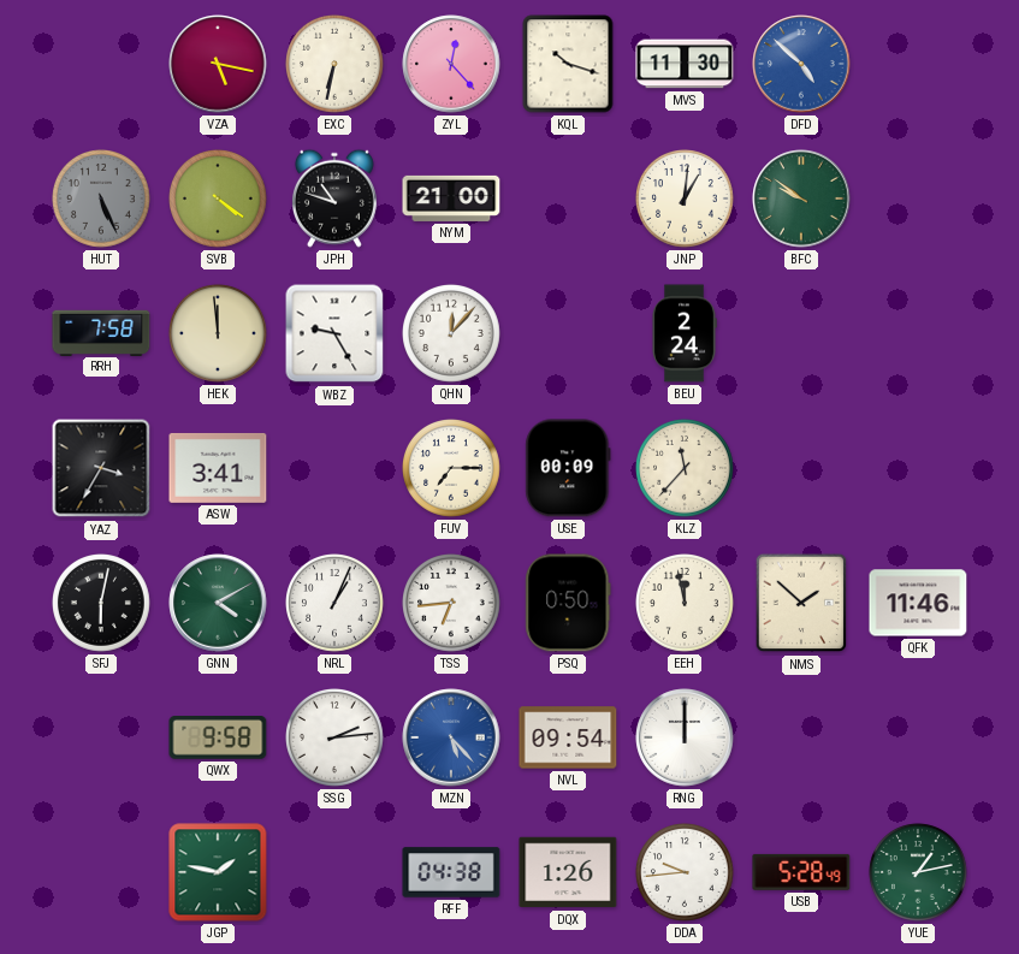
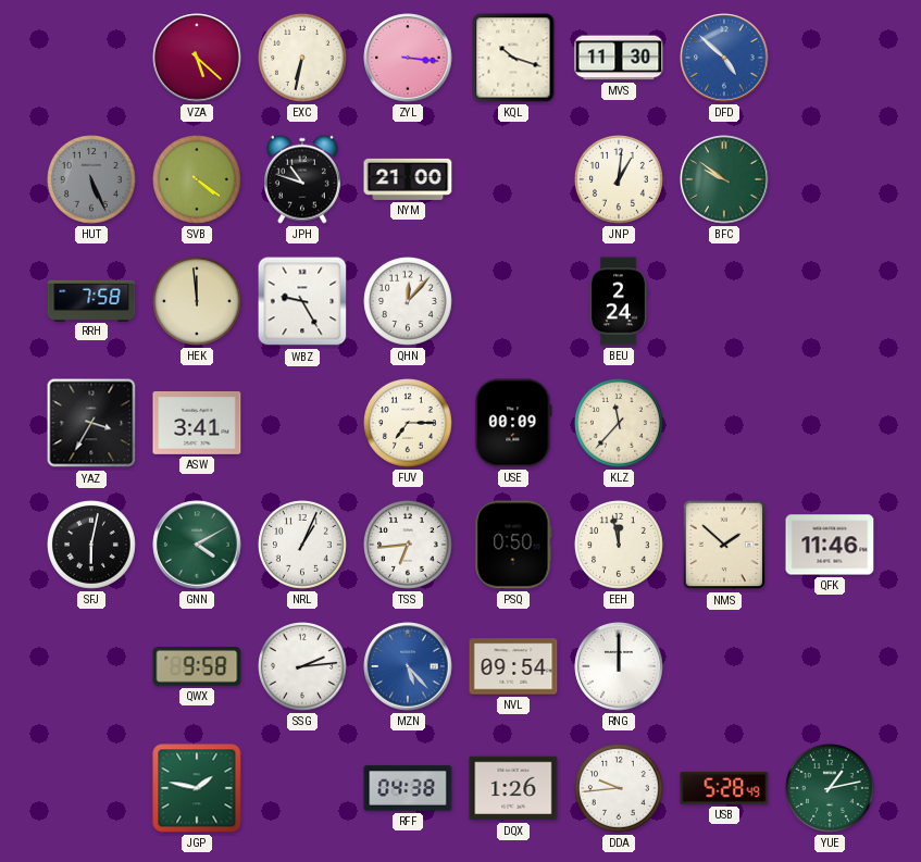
VZA: 5:17 -> 5:22 (197, 58)
ZYL: 12:23 -> 3:16 (408, 58)
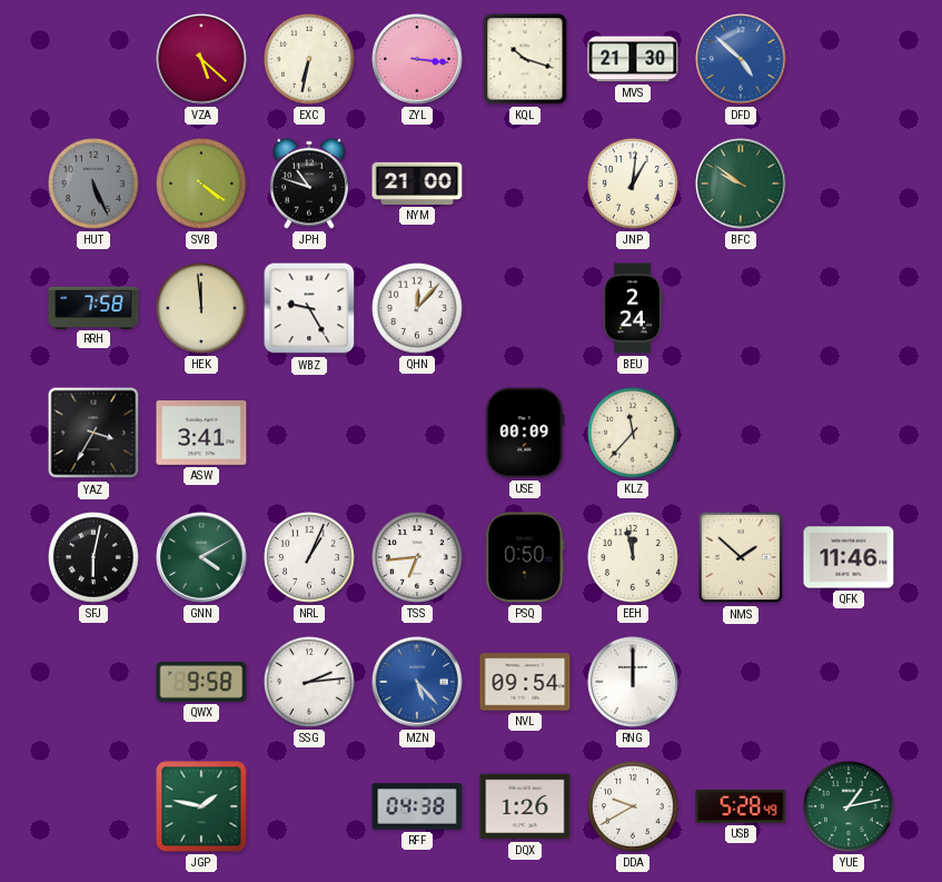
MVS: 11:30 -> 21:30 (633, 59)
FUV: 7:15 -> none (409, 424)
DDA: 9:44 -> 9:40 (634, 807)
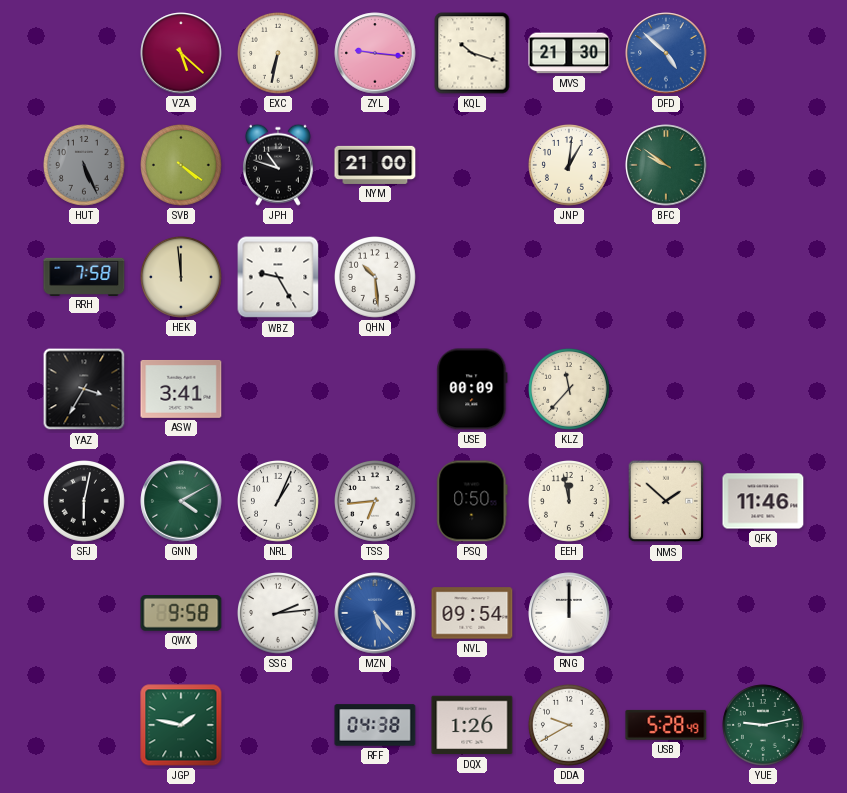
ZYL: 3:16 -> 9:16 (375, 53)
QHN: 12:07 -> 10:29 (376, 278)
BEU: 2:24 -> none (633, 308)
YUE: 1:13 -> 9:13 (764, 726)
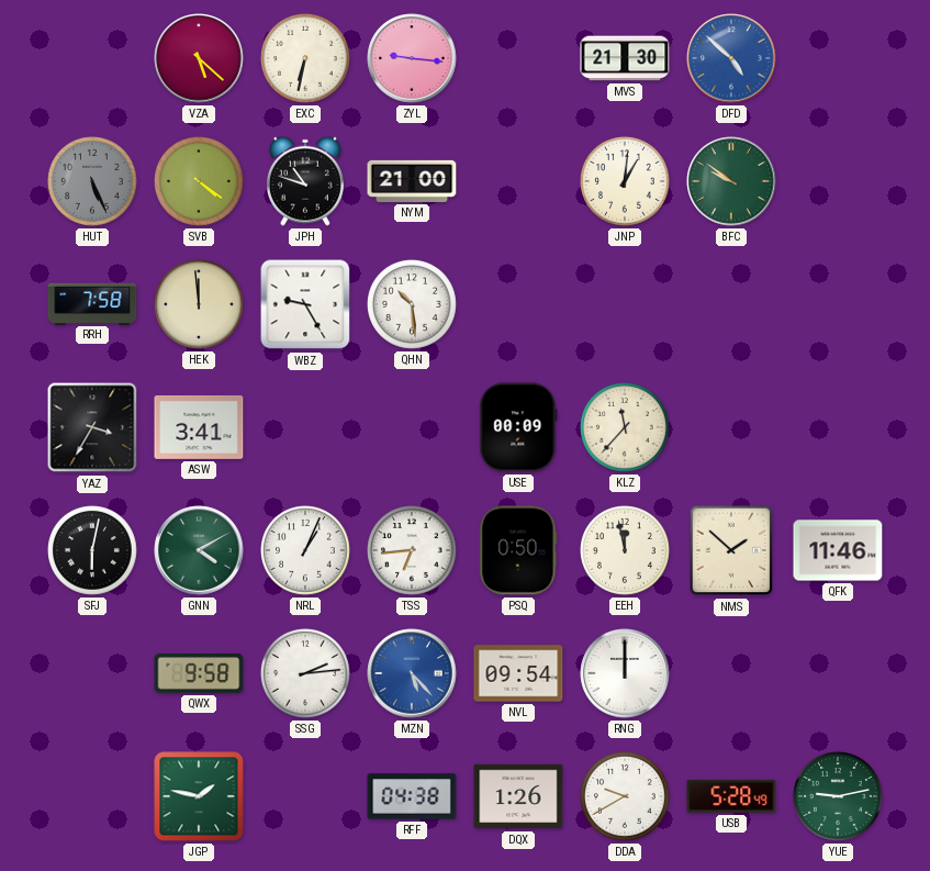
KQL: 10:18 -> none (472, 53)
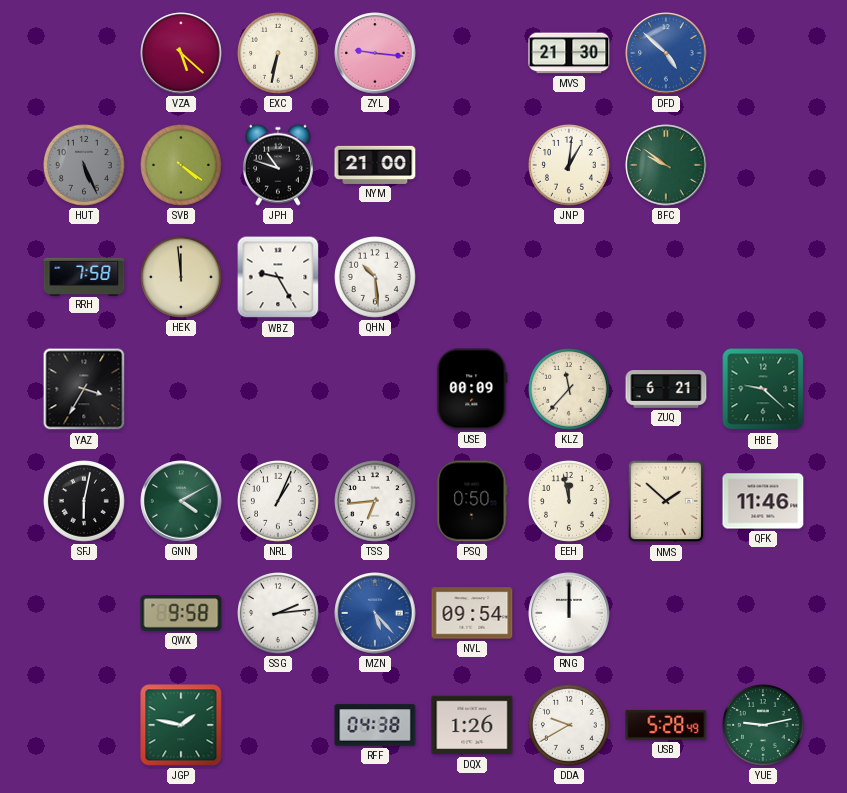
ASW: 3:41 -> none (199, 427)
ZUQ: none -> 6:21 (666, 389)
HBE: none -> 9:22 (763, 389)
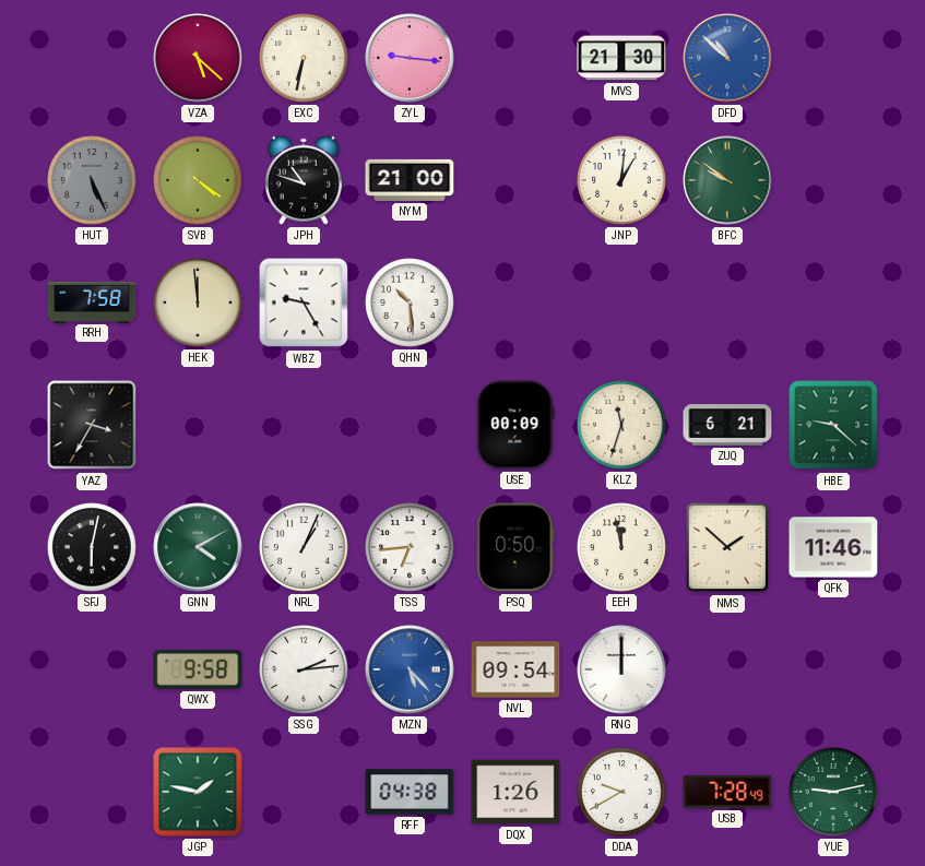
DFD: 4:52 -> 10:52 (727, 58)
KLZ: 11:37 -> 11:33 (622, 426)
USB: 5:28 -> 7:28 (727, 792)
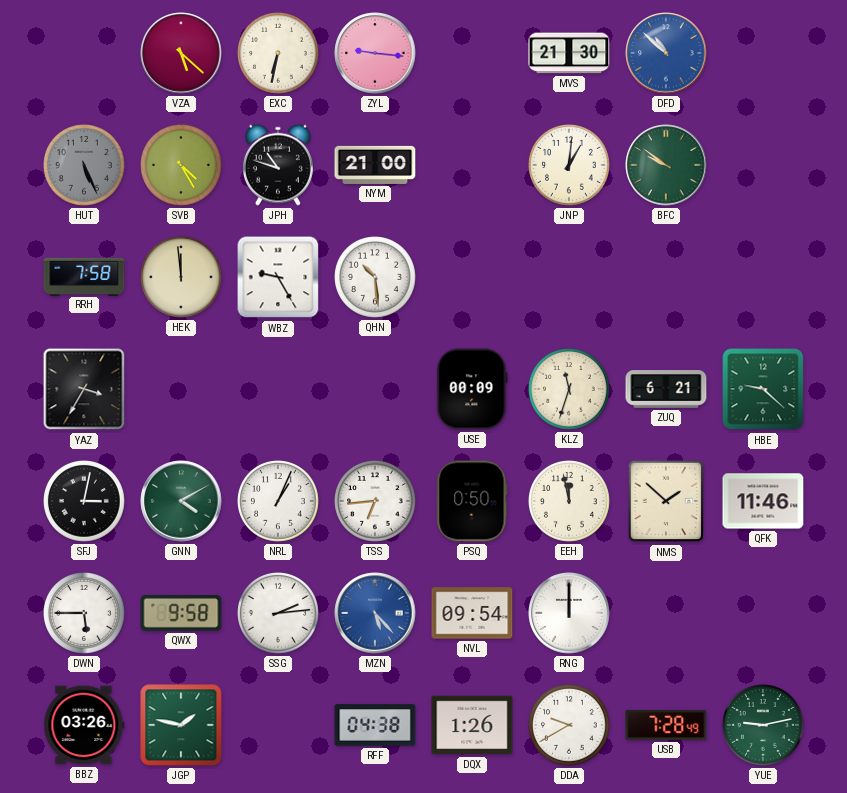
SVB: 4:21 -> 4:25 (182, 166)
SFJ: 6:02 -> 3:02 (85, 502)
DWN: none -> 5:45 (85, 614)
BBZ: none -> 03:26 (84, 725)
